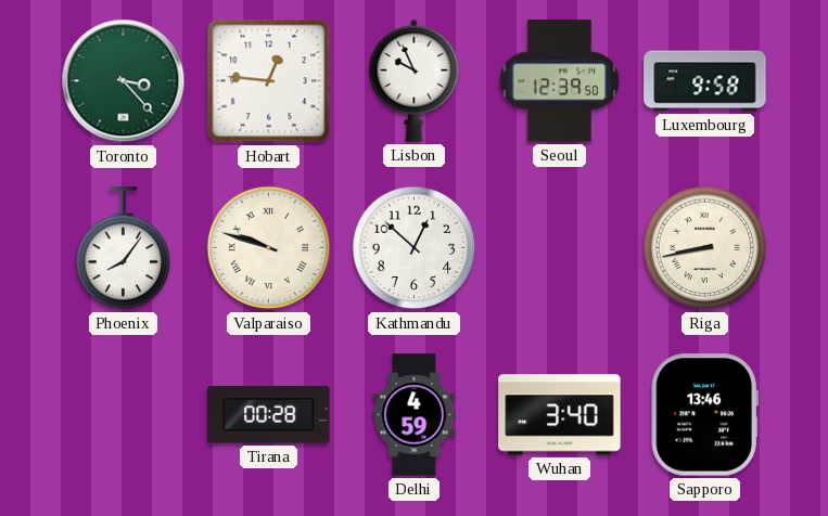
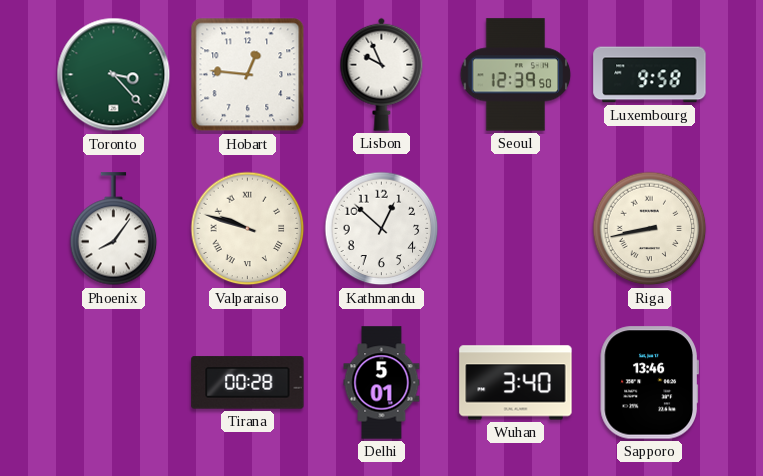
Delhi: 4:59 -> 5:01 (382, 383)
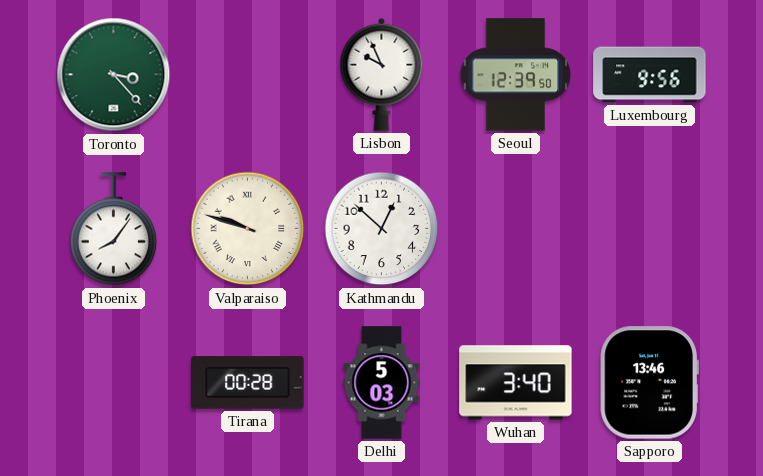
Hobart: 12:46 -> none (248, 75)
Luxembourg: 9:58 -> 9:56 (650, 75)
Riga: 8:43 -> none (650, 229)
Delhi: 5:01 -> 5:03 (382, 383)
